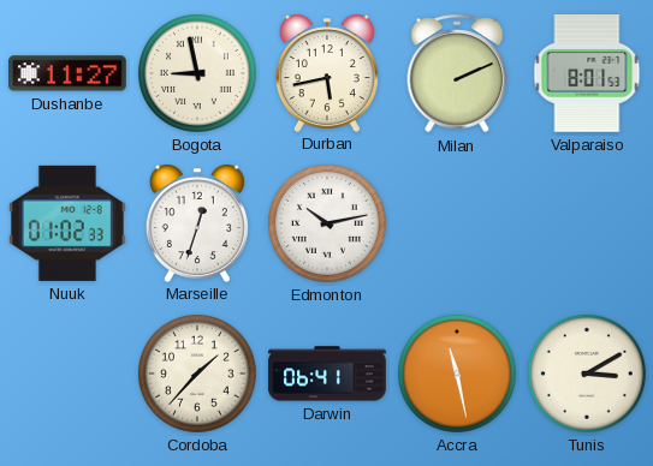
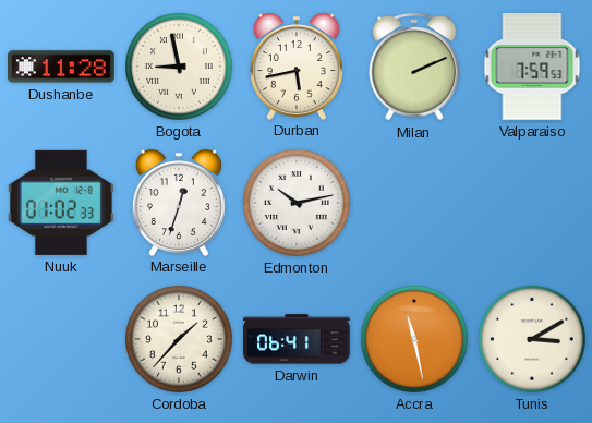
Dushanbe: 11:27 -> 11:28 (62, 67)
Valparaiso: 8:01 -> 7:59 (532, 68)
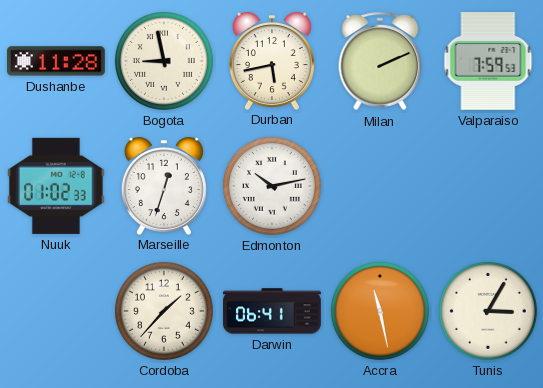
Tunis: 3:10 -> 3:05 (488, 311)
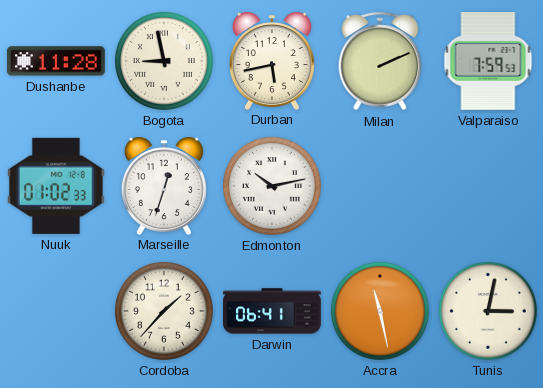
Tunis: 3:05 -> 3:02 (488, 311)
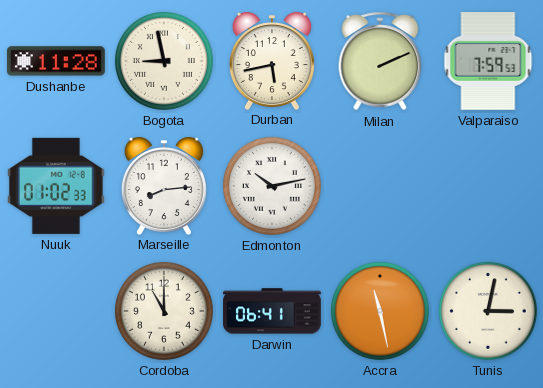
Marseille: 12:33 -> 8:14 (164, 186)
Cordoba: 1:37 -> 11:00 (164, 311)
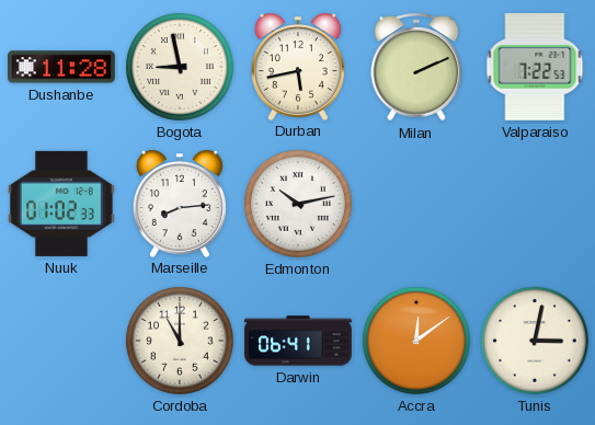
Valparaiso: 7:59 -> 7:22 (535, 68)
Accra: 11:28 -> 12:09 (416, 341)
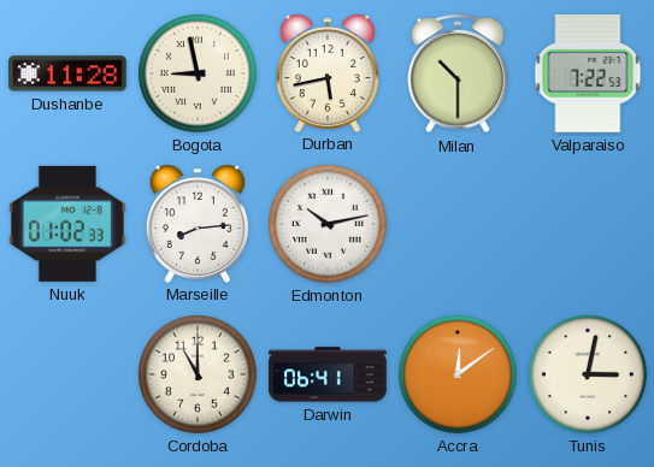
Milan: 2:11 -> 10:30 (458, 73)
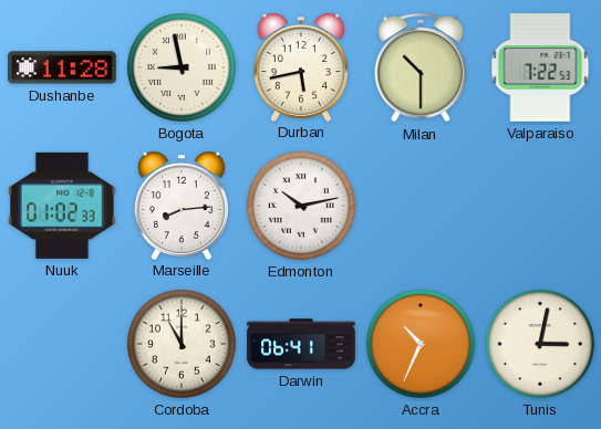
Accra: 12:09 -> 10:34 (421, 344)
